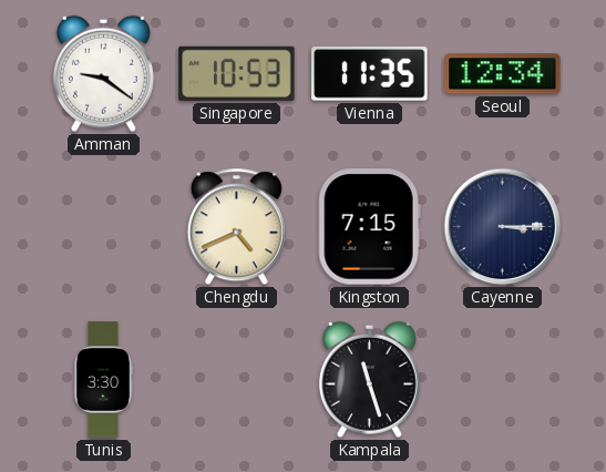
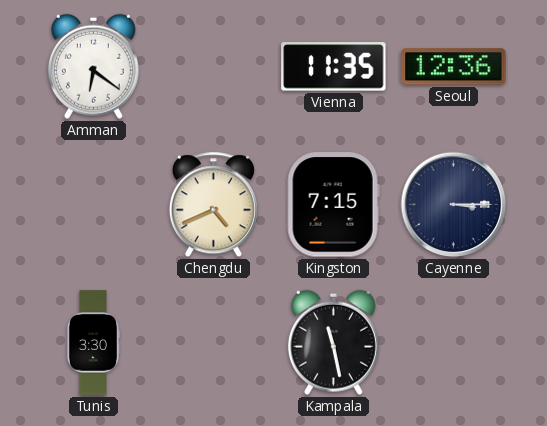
Amman: 9:21 -> 6:21 (93, 66)
Singapore: 10:53 -> none (237, 73)
Seoul: 12:34 -> 12:36 (454, 67)
Kampala: 11:27 -> 11:28 (333, 342)
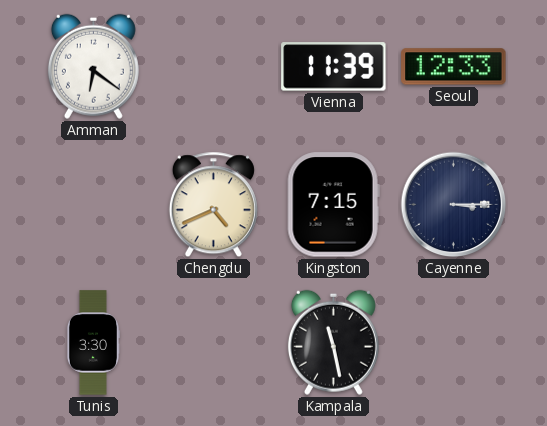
Vienna: 11:35 -> 11:39 (334, 67)
Seoul: 12:36 -> 12:33 (454, 67)
